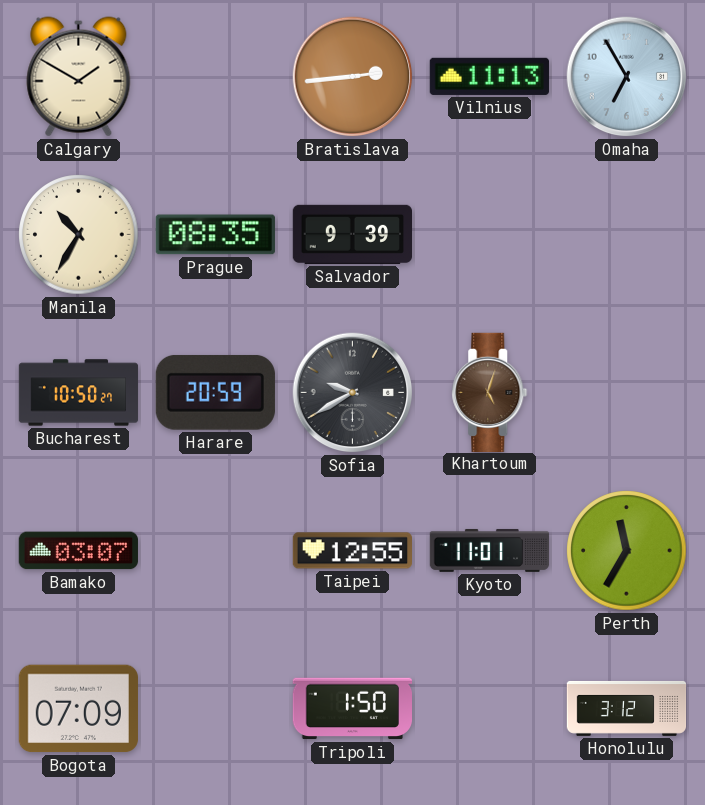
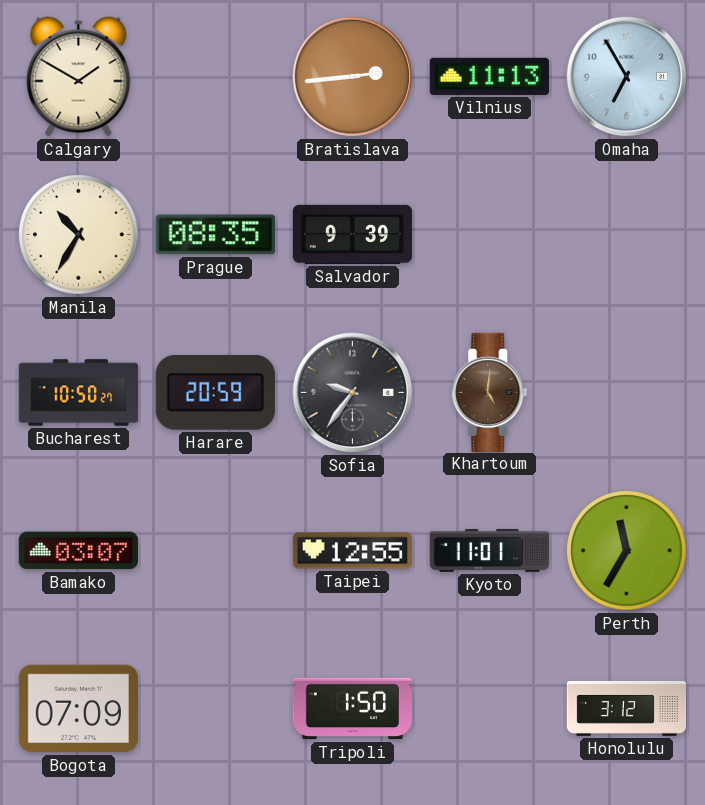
Sofia: 9:40 -> 9:36 (353, 393)
Khartoum: 5:03 -> 5:01 (490, 392)
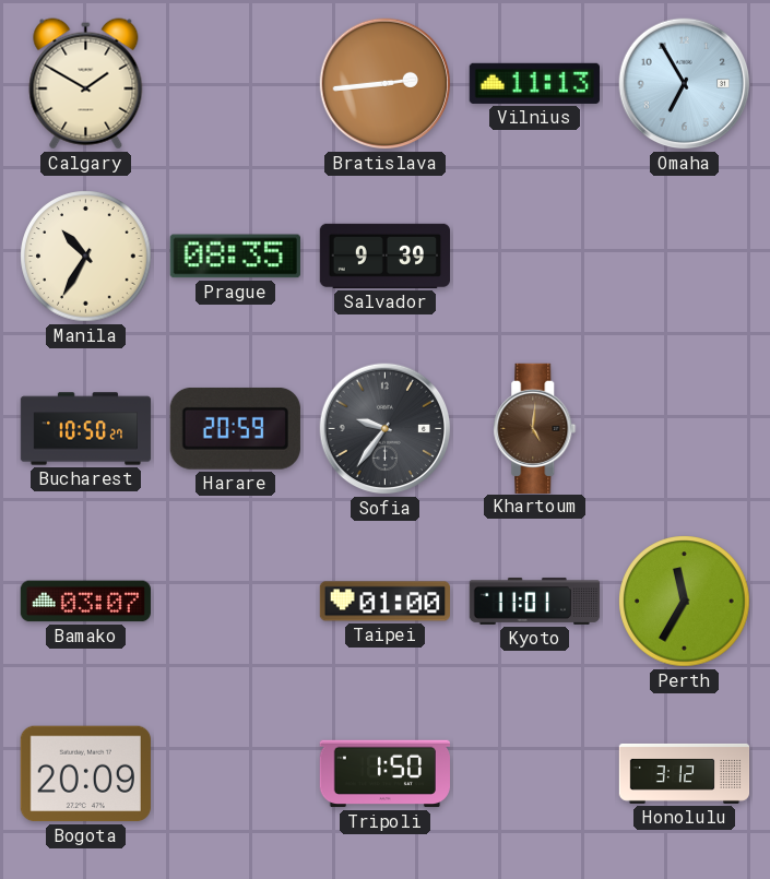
Taipei: 12:55 -> 01:00 (384, 602)
Bogota: 07:09 -> 20:09 (85, 774)
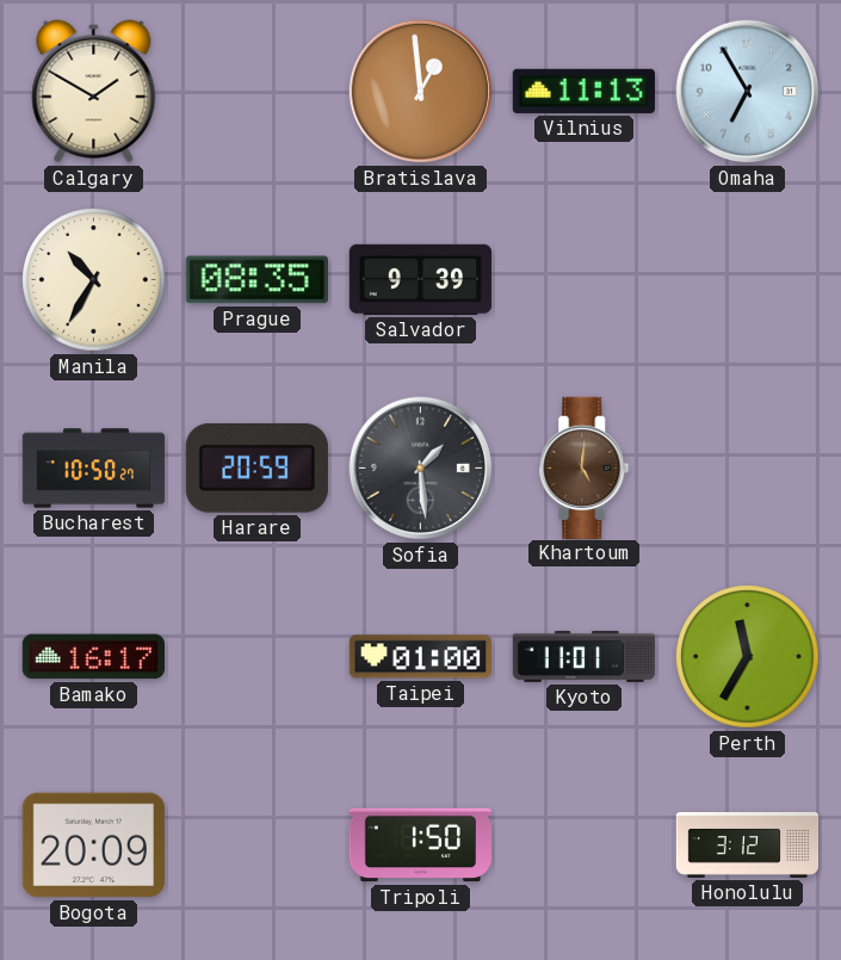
Bratislava: 2:44 -> 12:59 (421, 92)
Sofia: 9:36 -> 1:29 (421, 469)
Bamako: 03:07 -> 16:17 (93, 657)
